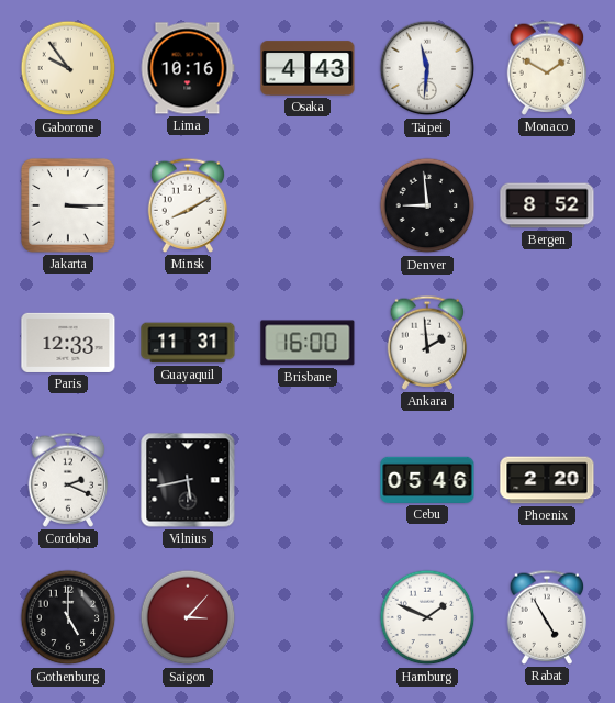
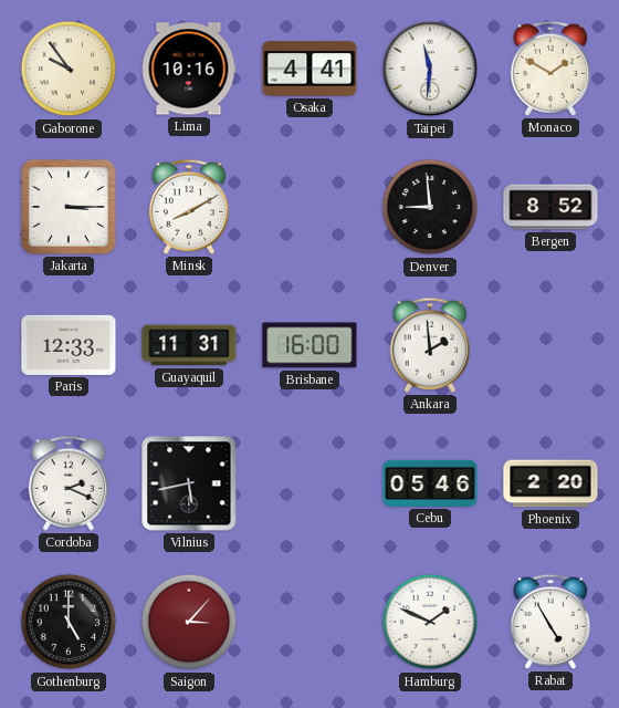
Osaka: 4:43 -> 4:41 (309, 69)
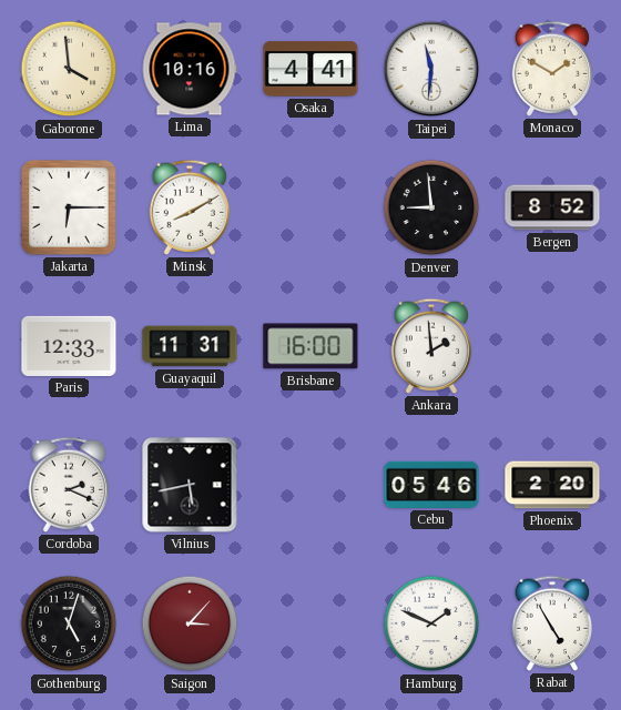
Gaborone: 9:54 -> 3:59 (69, 69)
Jakarta: 3:15 -> 6:15 (69, 207)
Gothenburg: 5:00 -> 5:03 (69, 623)
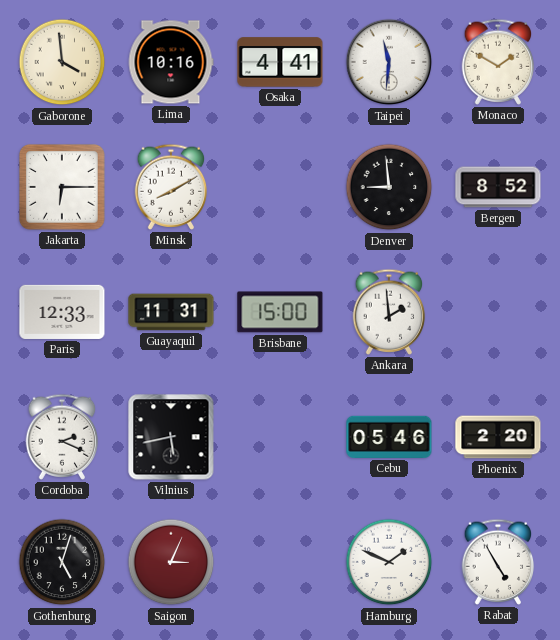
Brisbane: 16:00 -> 15:00 (280, 312)
Saigon: 3:07 -> 3:04 (171, 562)
